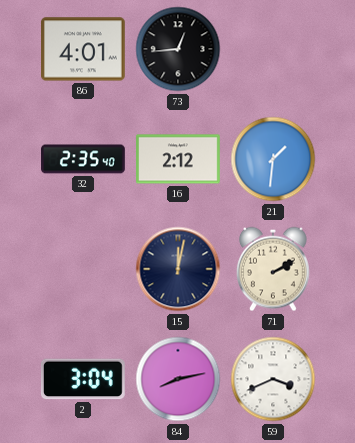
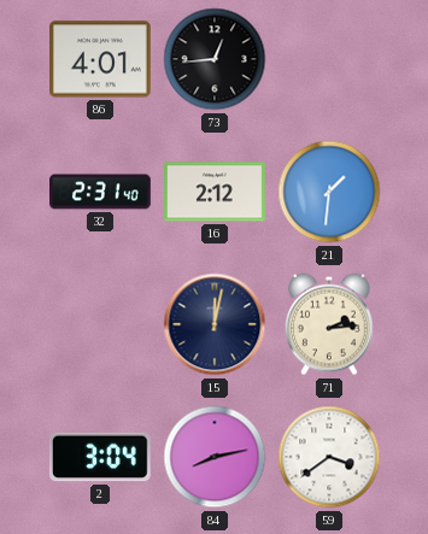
32: 2:35 -> 2:31 (100, 192)
71: 2:10 -> 2:14 (329, 324)
59: 3:41 -> 3:39 (329, 457)
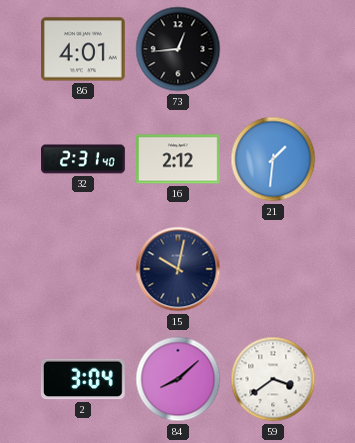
15: 12:02 -> 10:02 (178, 269)
71: 2:14 -> none (329, 324)
84: 8:13 -> 8:08 (178, 379)
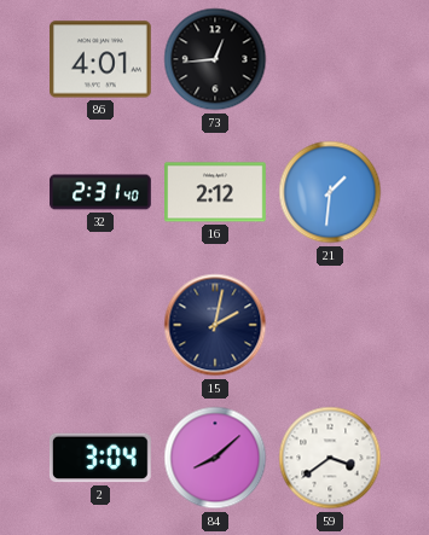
15: 10:02 -> 2:02 (215, 325)
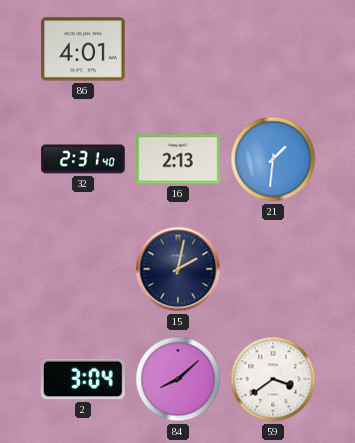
73: 12:44 -> none (215, 59)
16: 2:12 -> 2:13 (179, 159)
